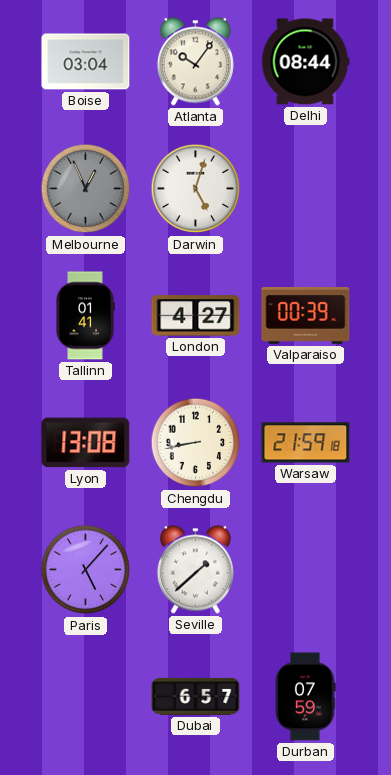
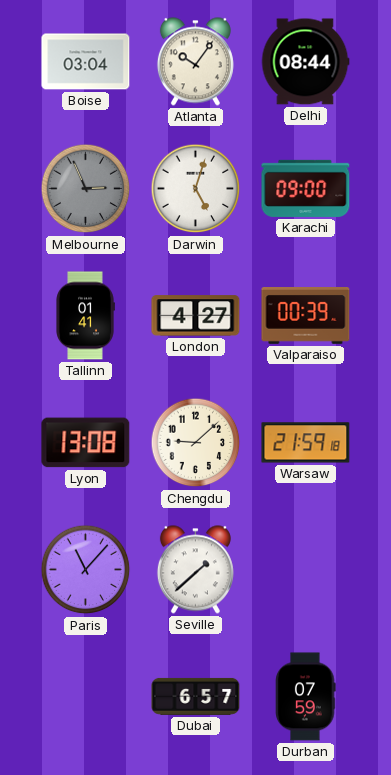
Melbourne: 12:56 -> 2:56 (86, 189)
Karachi: none -> 09:00 (306, 188)
Chengdu: 8:43 -> 9:08 (196, 443)
Paris: 5:07 -> 11:07 (86, 570)
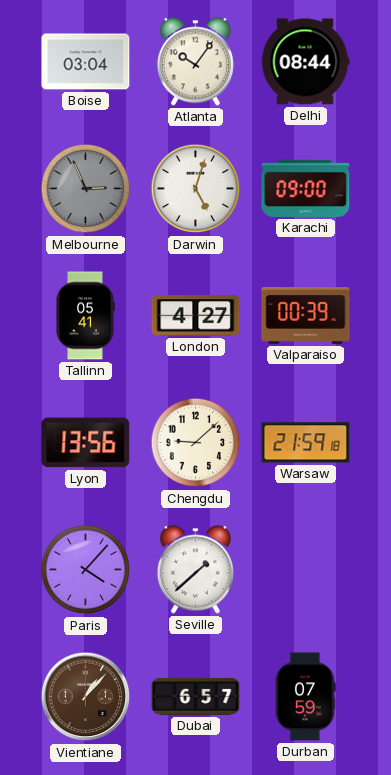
Tallinn: 01:41 -> 05:41 (85, 316)
Lyon: 13:08 -> 13:56 (86, 443)
Paris: 11:07 -> 4:07 (86, 570)
Vientiane: none -> 1:07 (86, 697)
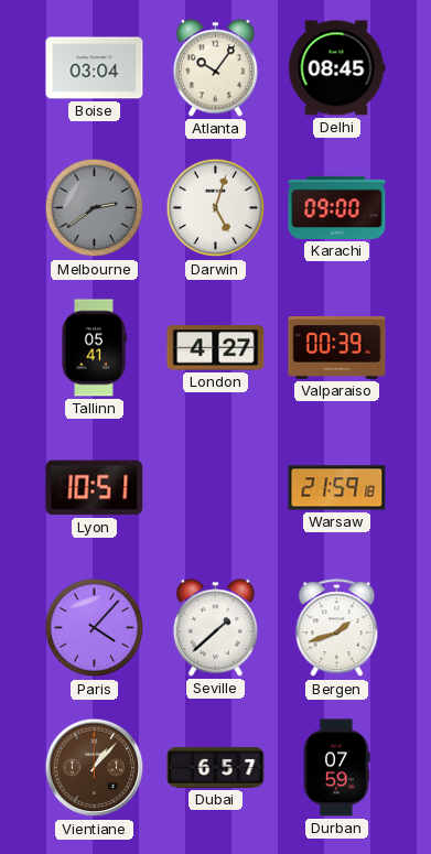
Delhi: 08:44 -> 08:45 (336, 68)
Melbourne: 2:56 -> 2:39 (95, 208)
Lyon: 13:56 -> 10:51 (95, 488)
Chengdu: 9:08 -> none (196, 443)
Bergen: none -> 1:42 (337, 628)
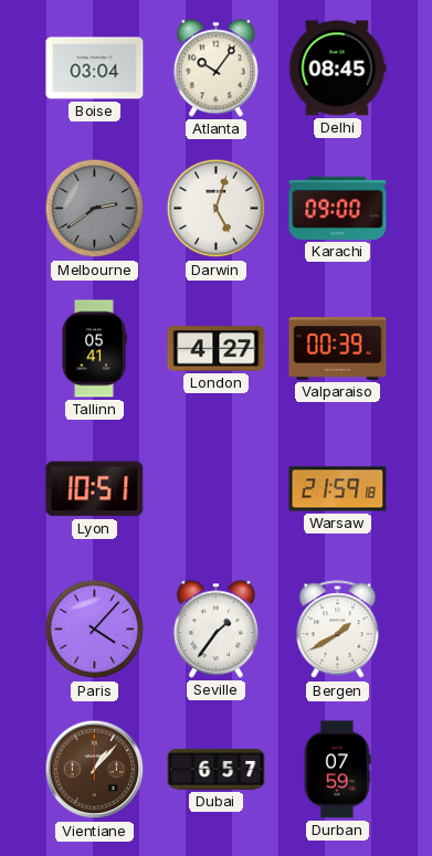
Seville: 1:38 -> 1:36 (215, 630)
Bergen: 1:42 -> 1:40 (338, 630)
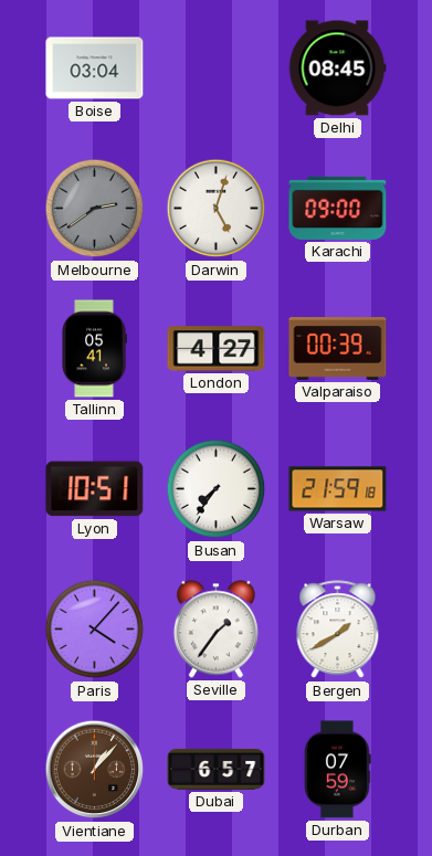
Atlanta: 10:06 -> none (215, 68)
Busan: none -> 7:36 (217, 489)
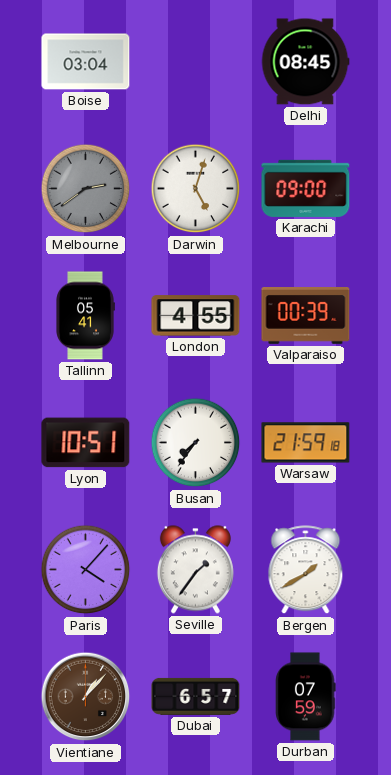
London: 4:27 -> 4:55 (196, 316)
